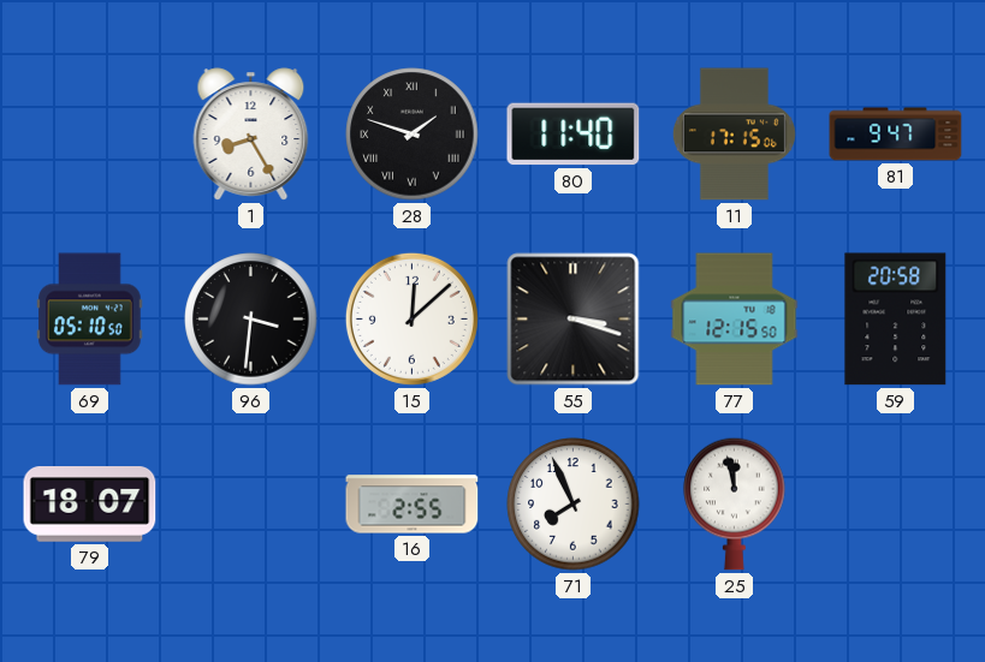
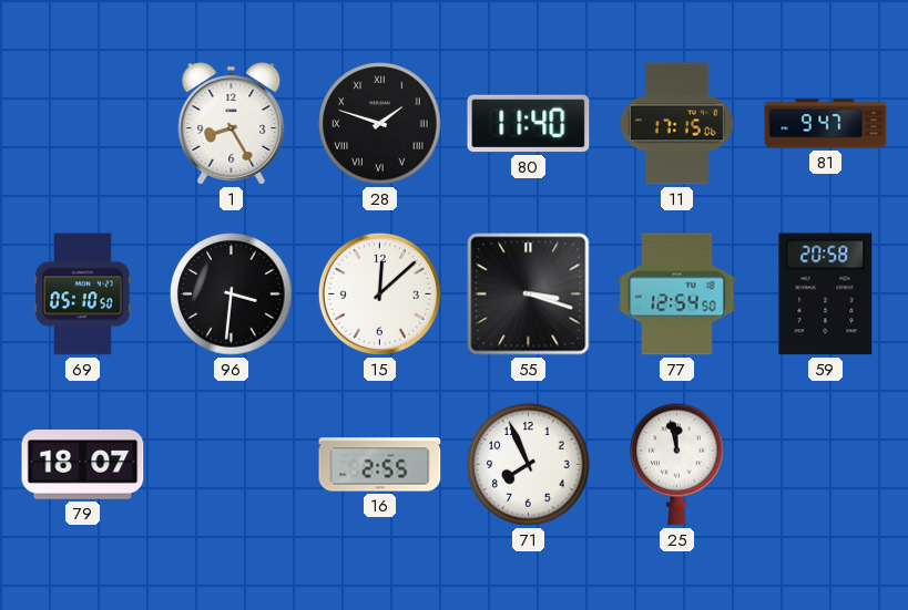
77: 12:15 -> 12:54 (677, 294)
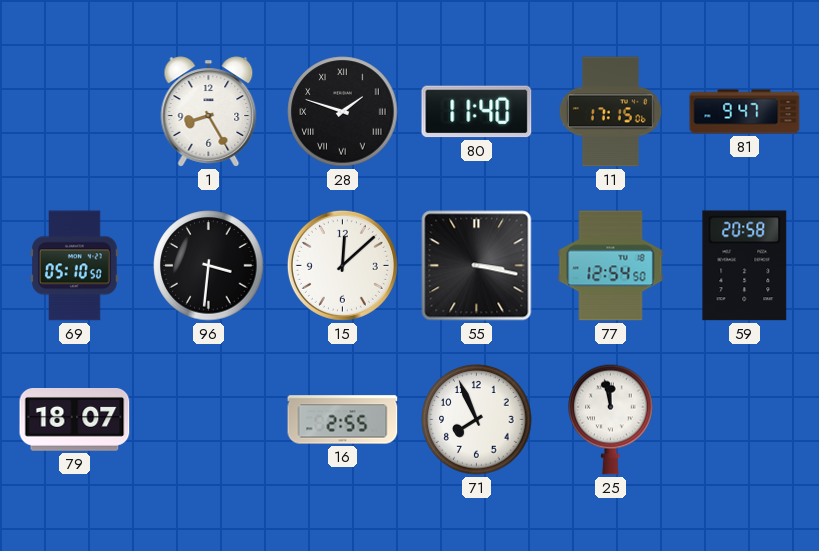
55: 3:18 -> 3:17 (477, 266)
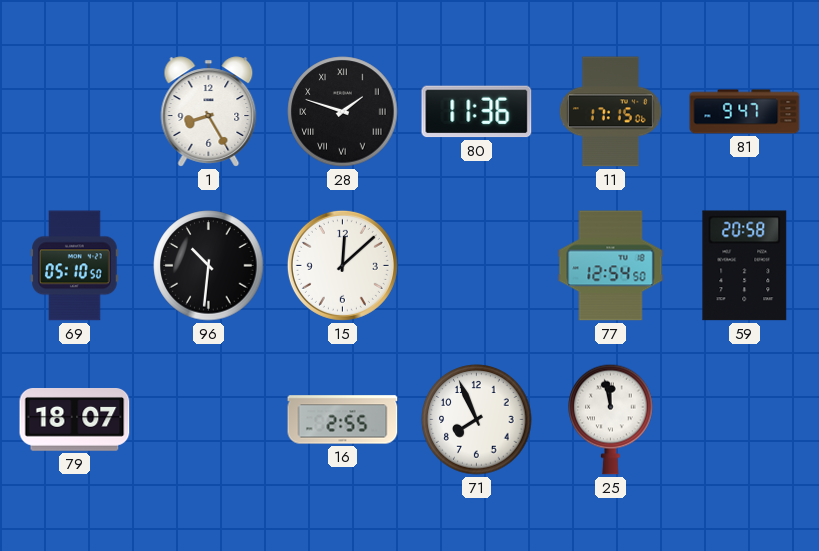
80: 11:40 -> 11:36 (477, 112)
96: 3:31 -> 10:31 (209, 266)
55: 3:17 -> none (477, 266)
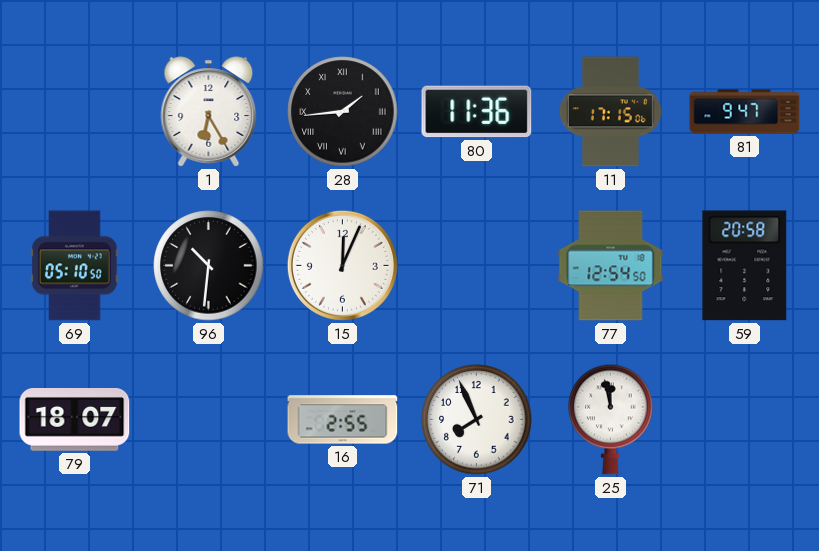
1: 8:25 -> 6:25 (209, 112)
28: 1:48 -> 1:44 (343, 112)
15: 12:08 -> 12:04 (342, 265)
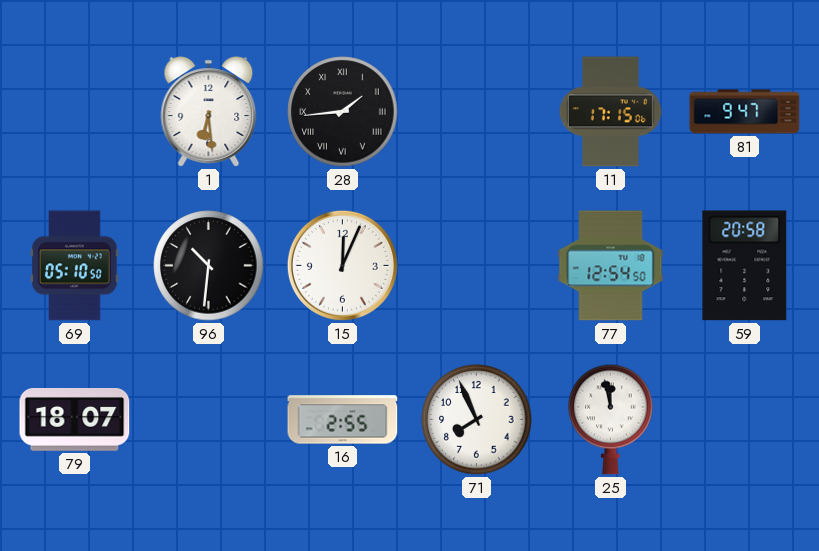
1: 6:25 -> 6:29 (209, 112)
80: 11:36 -> none (477, 112)
